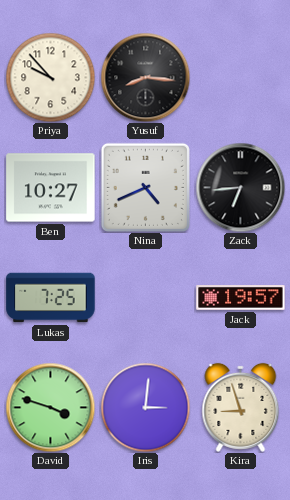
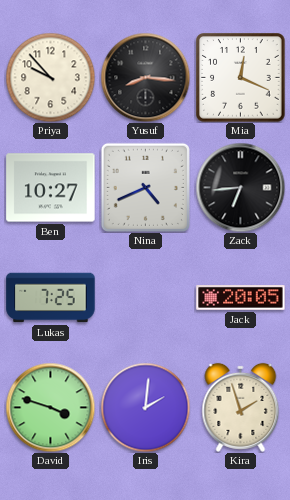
Mia: none -> 12:19 (241, 78)
Jack: 19:57 -> 20:05 (241, 298)
Iris: 3:01 -> 2:01 (145, 407)
Kira: 8:57 -> 1:57 (241, 407)
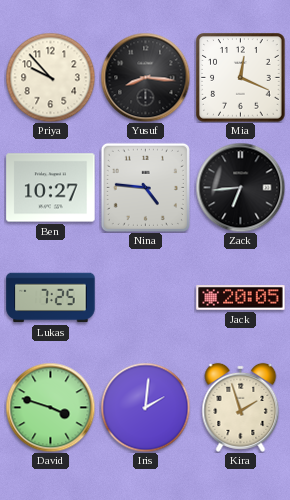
Nina: 4:41 -> 4:46 (145, 187)
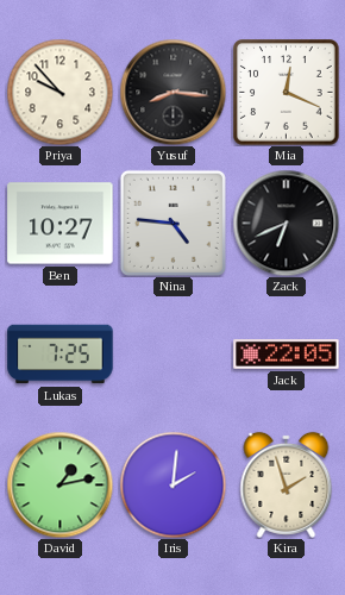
Zack: 6:44 -> 6:41 (286, 223)
Jack: 20:05 -> 22:05 (287, 355)
David: 3:48 -> 1:13 (59, 484)
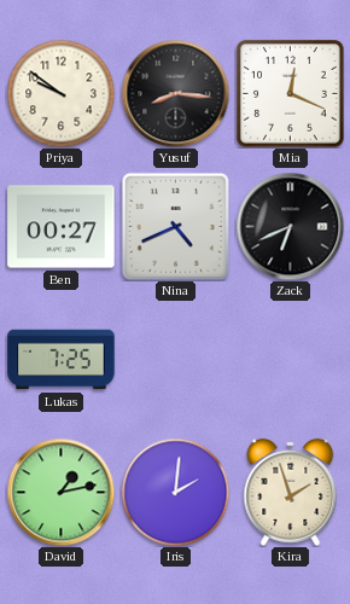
Priya: 9:53 -> 9:51 (60, 93)
Ben: 10:27 -> 00:27 (62, 227)
Nina: 4:46 -> 4:41 (175, 226)
Jack: 22:05 -> none (287, 355)
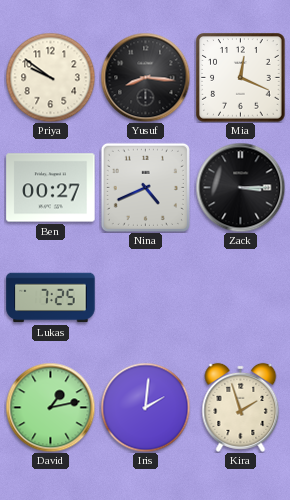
Zack: 6:41 -> 3:15 (240, 187)
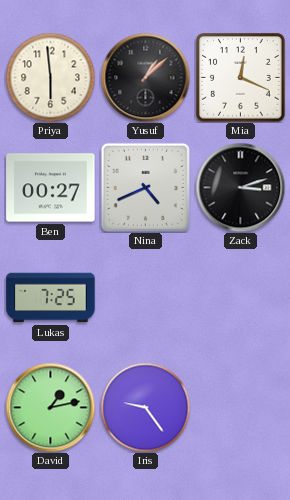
Priya: 9:51 -> 5:59 (50, 77)
Yusuf: 8:16 -> 1:08 (145, 77)
Zack: 3:15 -> 3:12 (240, 187)
Iris: 2:01 -> 9:24 (145, 407)
Kira: 1:57 -> none (241, 407)
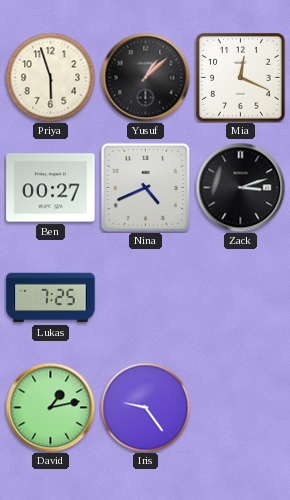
Priya: 5:59 -> 5:57 (50, 77)
